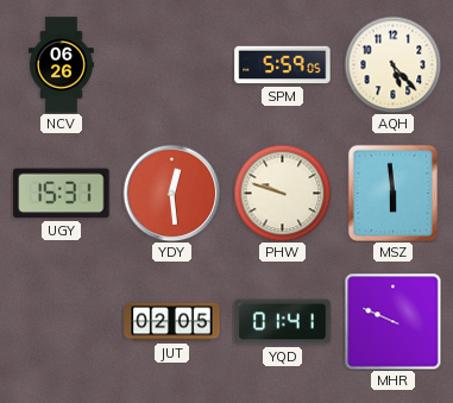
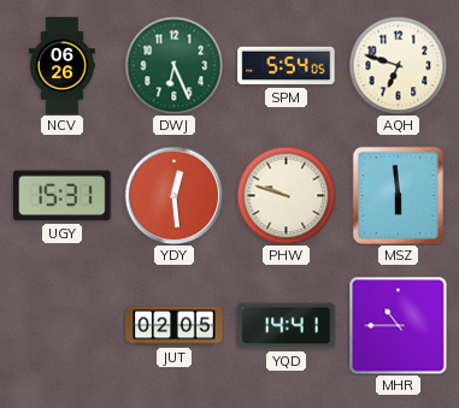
DWJ: none -> 6:26 (173, 65)
SPM: 5:59 -> 5:54 (287, 66)
AQH: 5:23 -> 6:48 (398, 65)
YQD: 01:41 -> 14:41 (287, 326)
MHR: 9:49 -> 10:45 (398, 325)
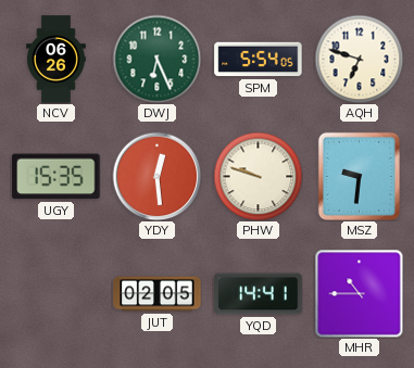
UGY: 15:31 -> 15:35 (57, 177)
MSZ: 5:59 -> 9:31 (359, 176)
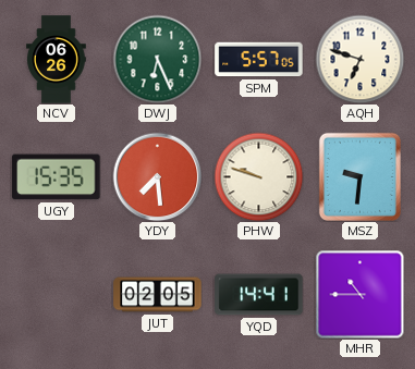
SPM: 5:54 -> 5:57 (259, 60)
YDY: 12:29 -> 7:29 (157, 176)
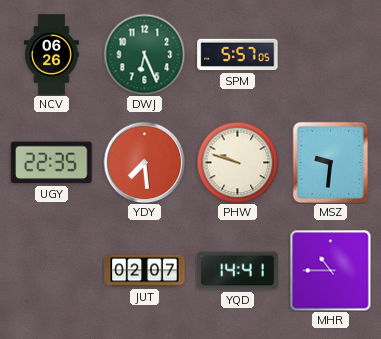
AQH: 6:48 -> none (359, 59)
UGY: 15:35 -> 22:35 (52, 163)
JUT: 02:05 -> 02:07 (145, 271)
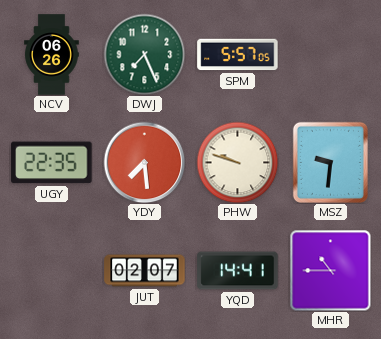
DWJ: 6:26 -> 7:26 (144, 54)
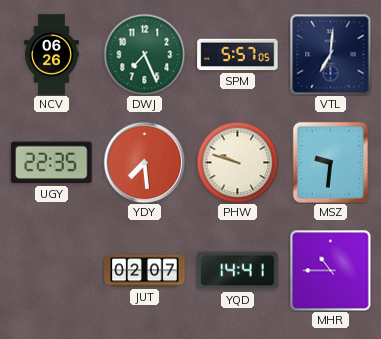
VTL: none -> 7:01 (330, 54)
